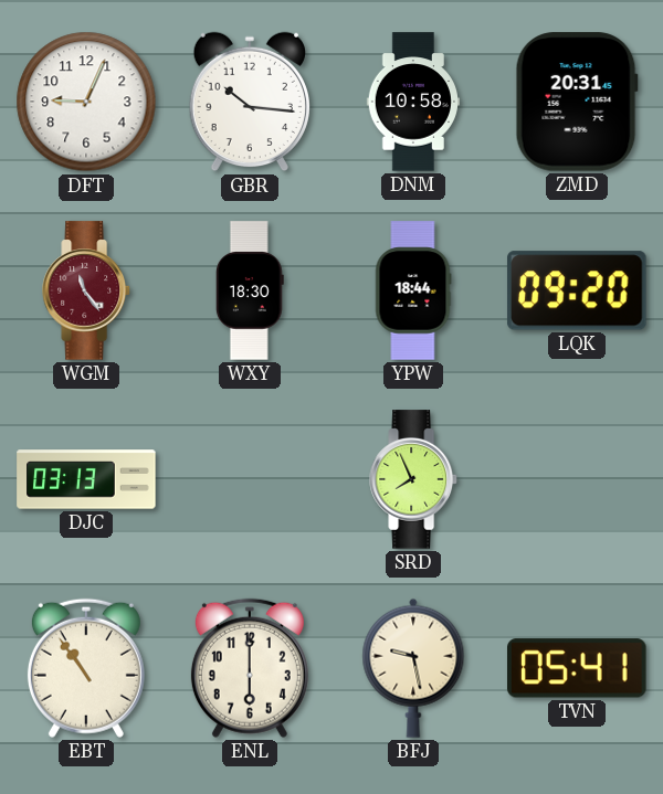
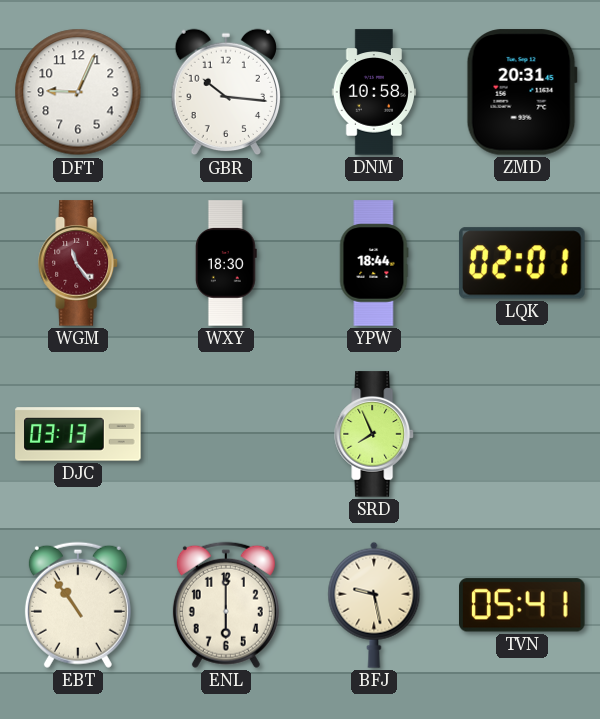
LQK: 09:20 -> 02:01 (522, 263)
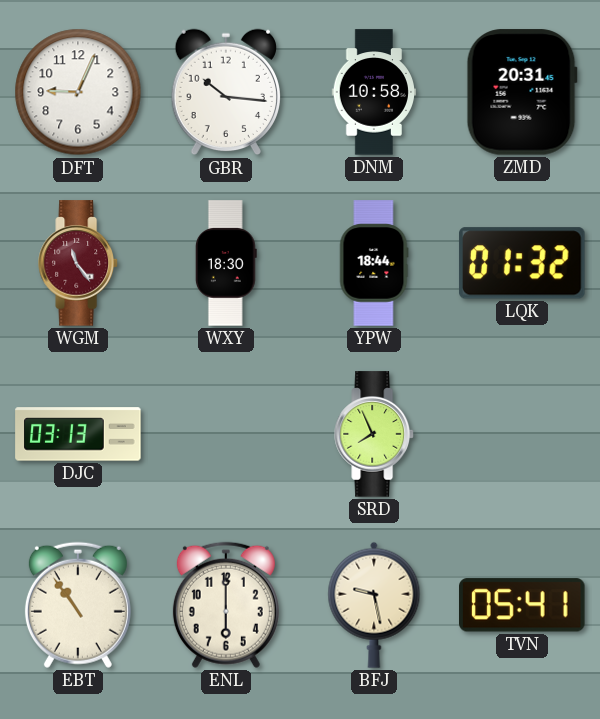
LQK: 02:01 -> 01:32 (522, 263)
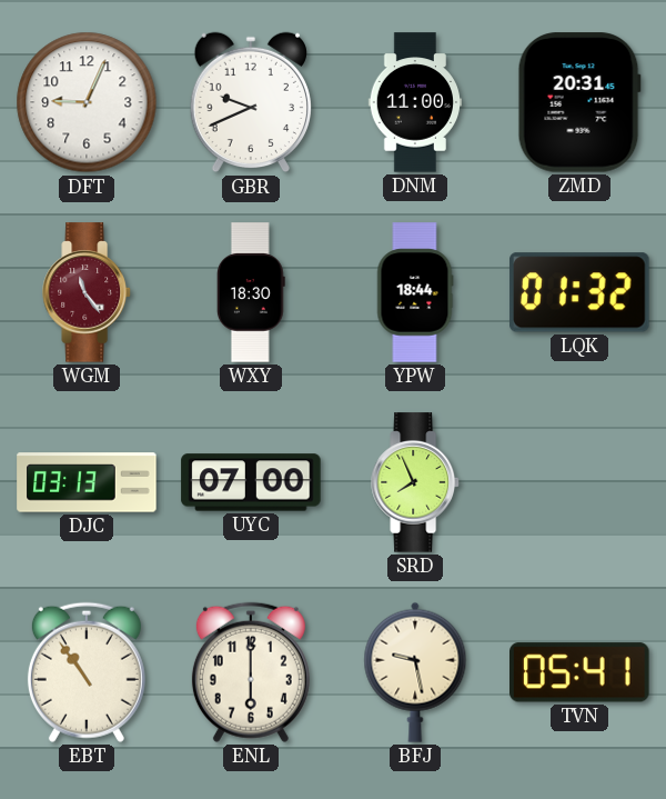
GBR: 10:16 -> 9:41 (251, 102)
DNM: 10:58 -> 11:00 (414, 102)
UYC: none -> 07:00 (251, 482)
